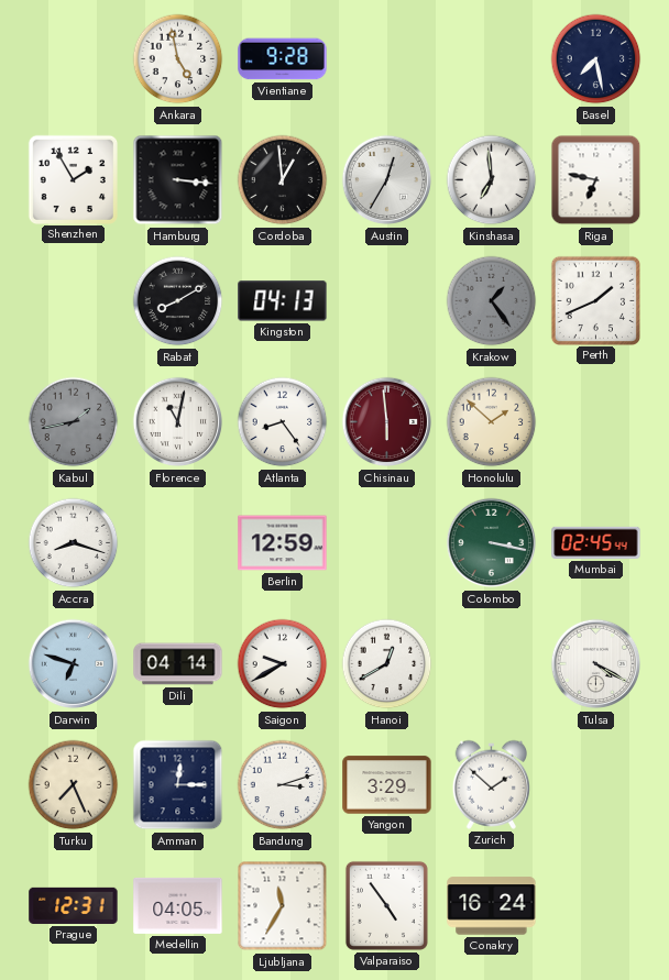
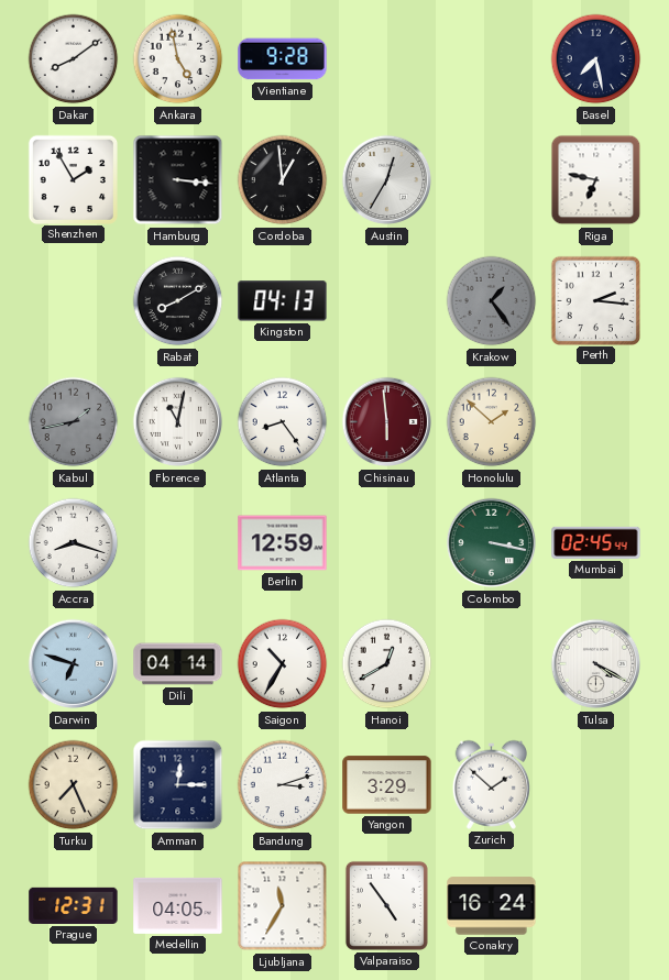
Dakar: none -> 8:09 (74, 59)
Kinshasa: 6:59 -> none (492, 180)
Perth: 1:41 -> 2:16 (595, 300)
Saigon: 9:40 -> 10:35 (283, 664)
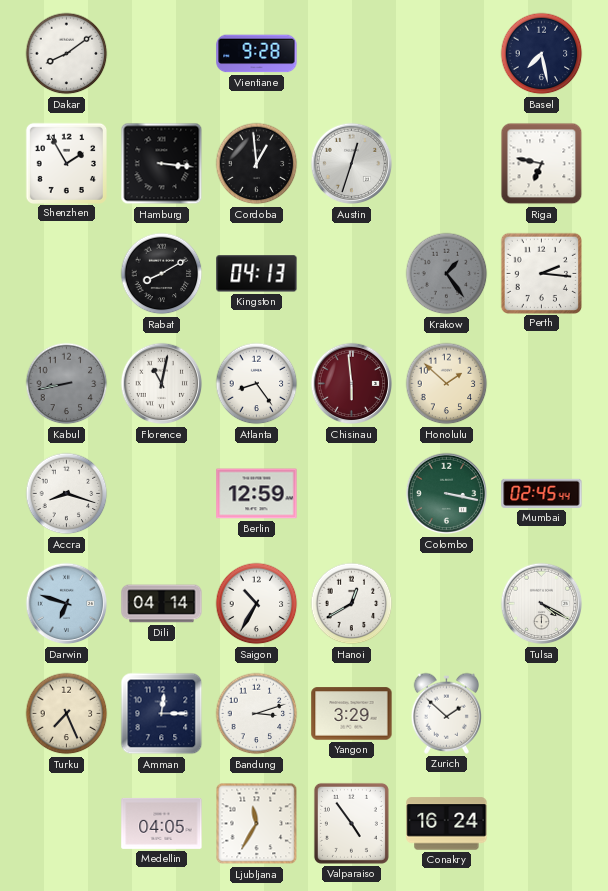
Ankara: 4:58 -> none (178, 59)
Austin: 12:35 -> 12:33 (352, 164)
Kabul: 1:43 -> 8:43 (67, 384)
Prague: 12:31 -> none (74, 905)
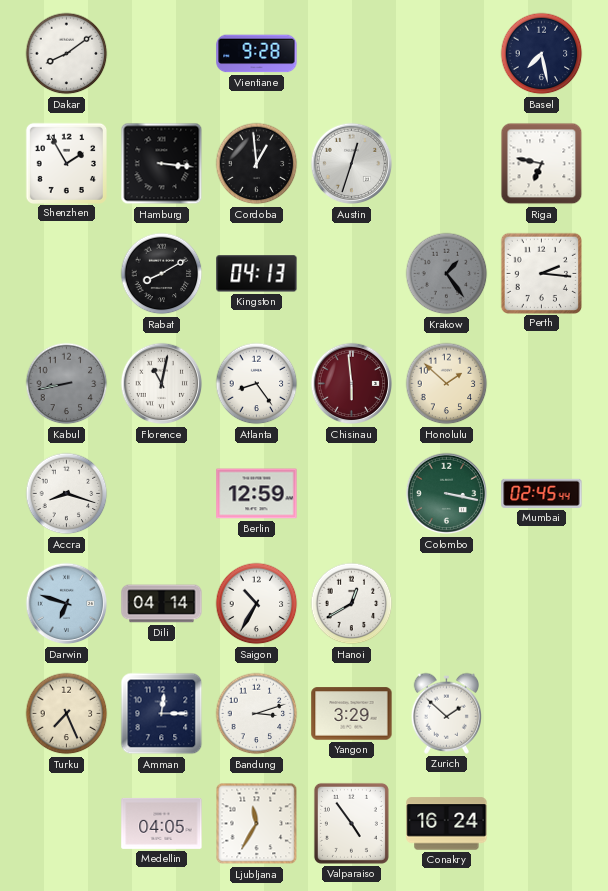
Tulsa: 4:20 -> none (542, 604)
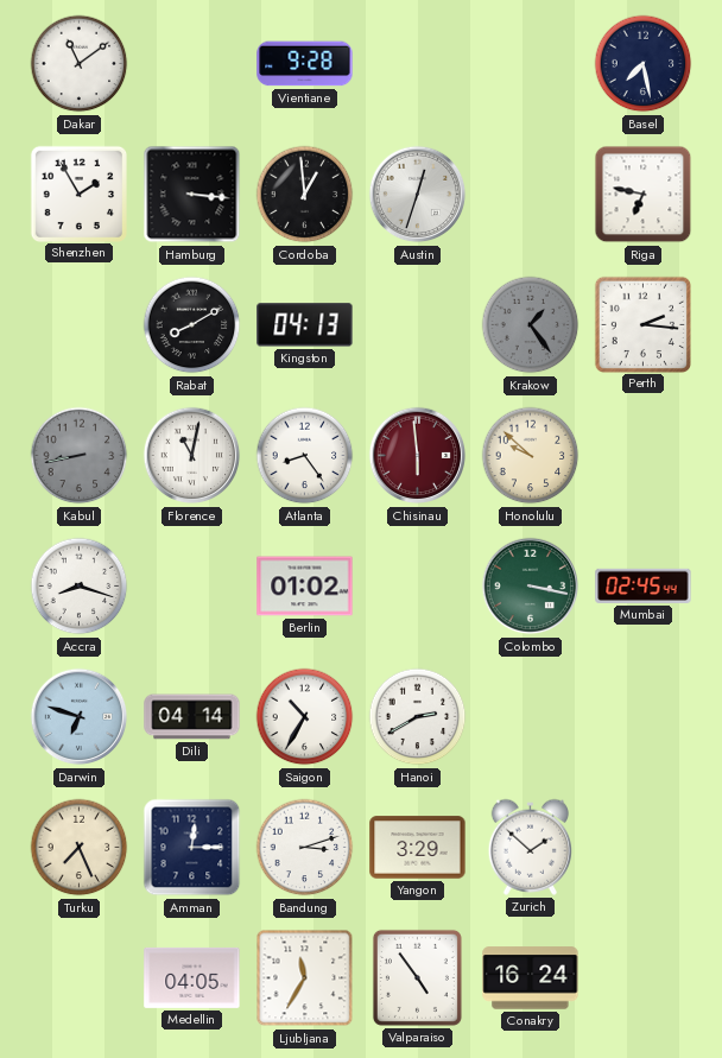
Dakar: 8:09 -> 11:09 (80, 64)
Honolulu: 1:52 -> 9:52 (531, 456)
Berlin: 12:59 -> 01:02 (305, 587)
Hanoi: 12:40 -> 2:40 (418, 717)
